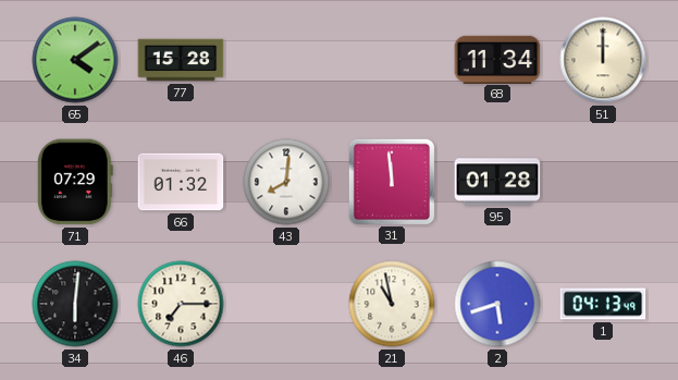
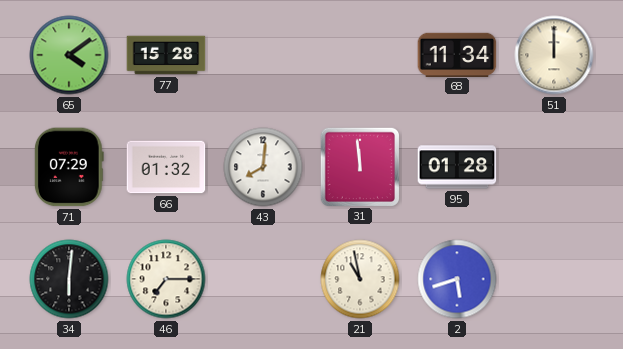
1: 04:13 -> none (603, 304)
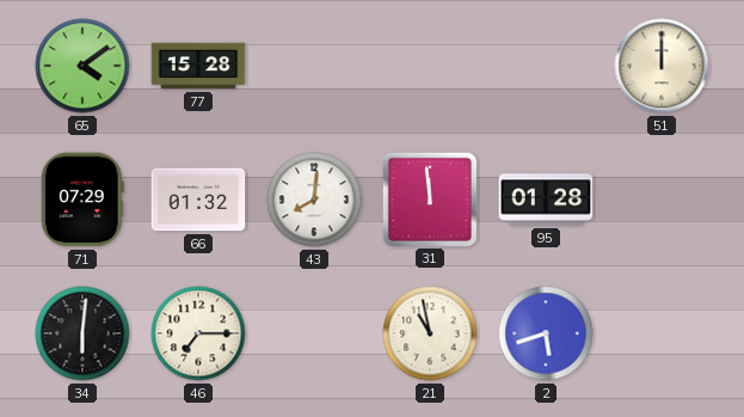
68: 11:34 -> none (457, 54)
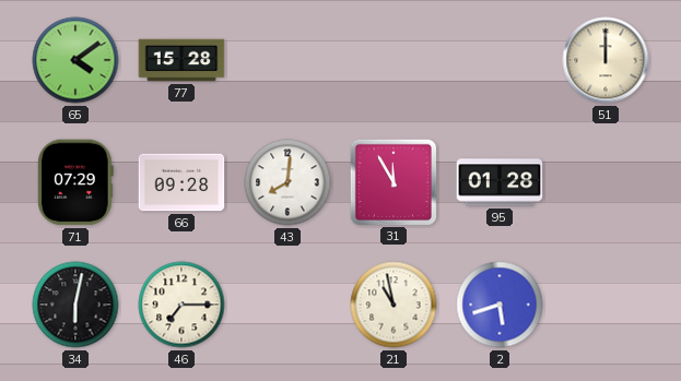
66: 01:32 -> 09:28 (181, 182)
31: 11:59 -> 11:55 (392, 181)
34: 6:01 -> 6:02 (75, 305)
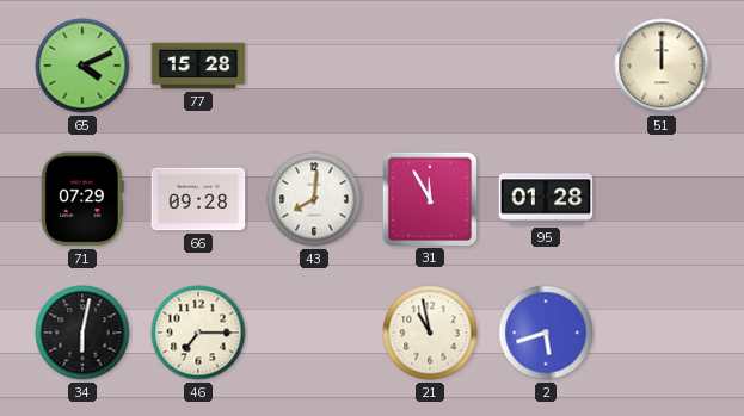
65: 4:09 -> 4:11 (82, 66)
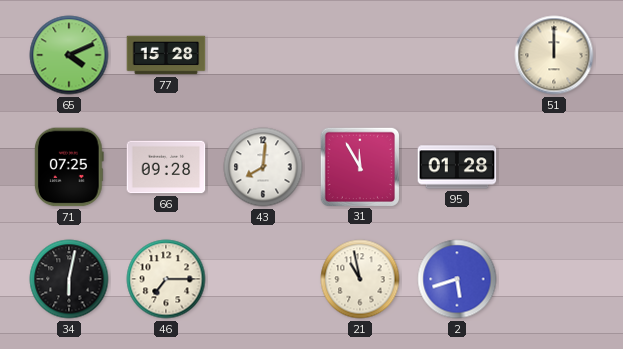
71: 07:29 -> 07:25 (69, 167)
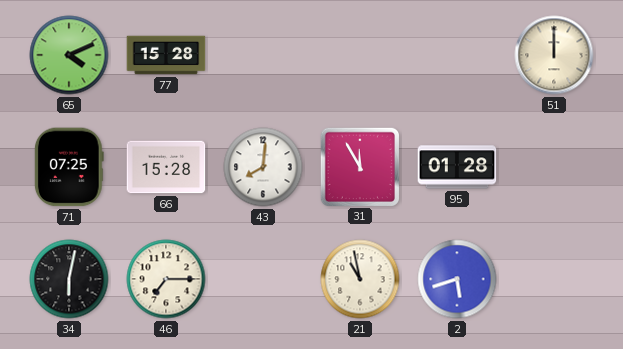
66: 09:28 -> 15:28 (166, 167)
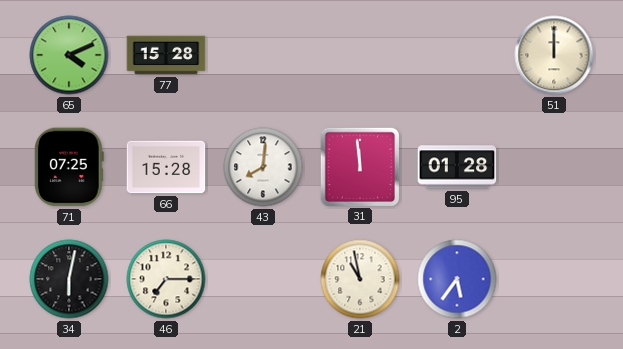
31: 11:55 -> 11:59 (359, 166)
2: 5:42 -> 5:36 (457, 279)
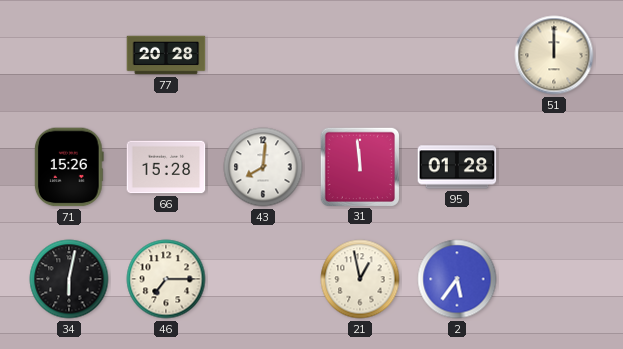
65: 4:11 -> none (69, 55)
77: 15:28 -> 20:28 (166, 55)
71: 07:25 -> 15:26 (69, 167)
21: 10:58 -> 12:58 (360, 279)
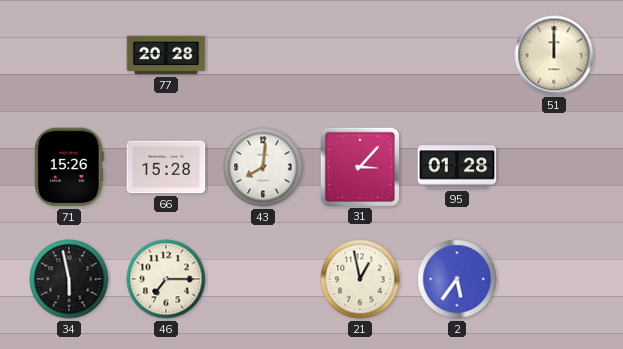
31: 11:59 -> 3:07 (359, 166)
34: 6:02 -> 5:58 (69, 279)
